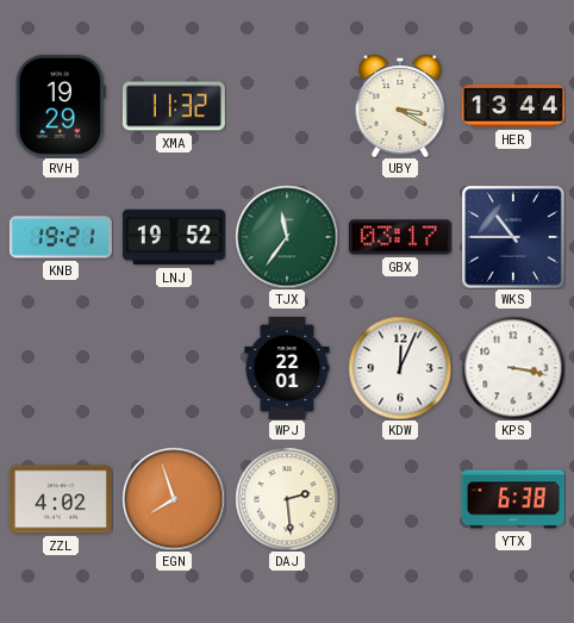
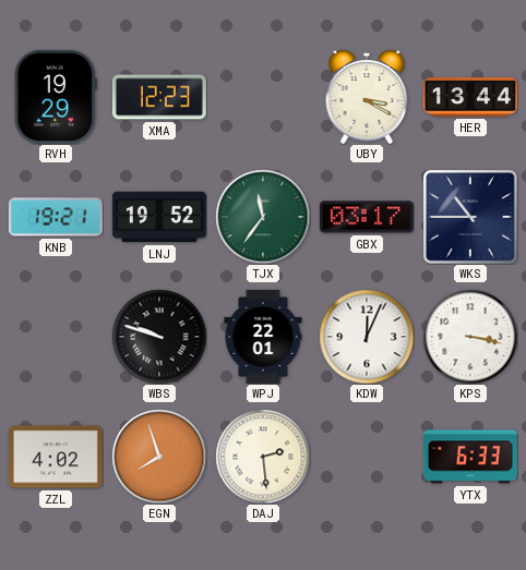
XMA: 11:32 -> 12:23 (159, 97)
WBS: none -> 9:48 (159, 337)
YTX: 6:38 -> 6:33 (470, 457)
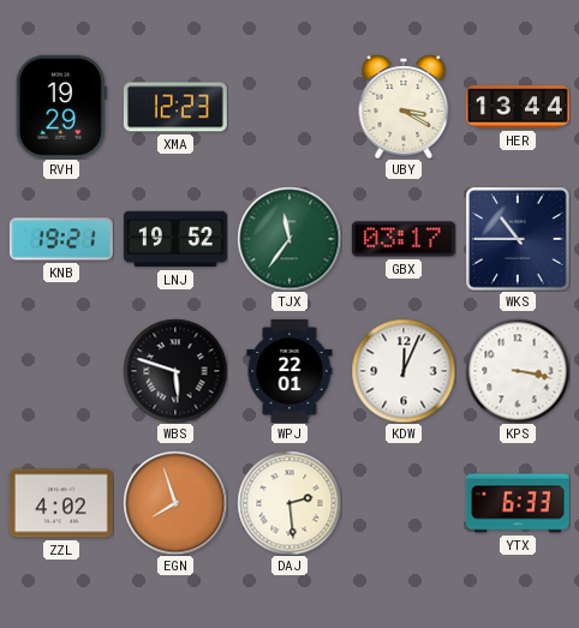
WBS: 9:48 -> 5:48 (175, 371)
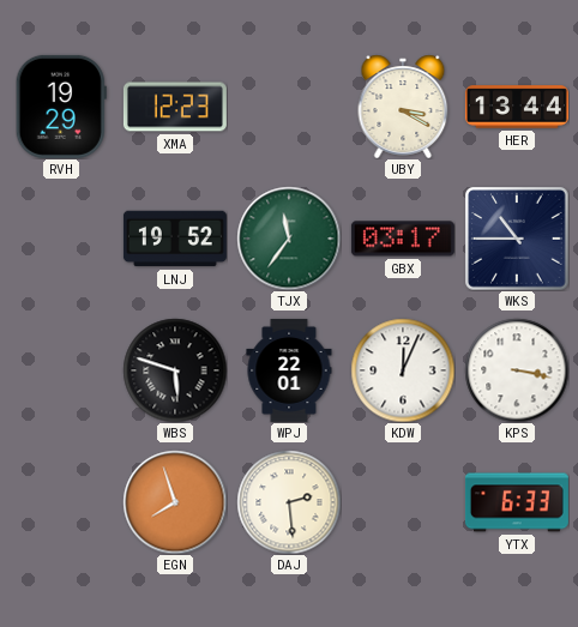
KNB: 19:21 -> none (61, 239)
ZZL: 4:02 -> none (61, 503)
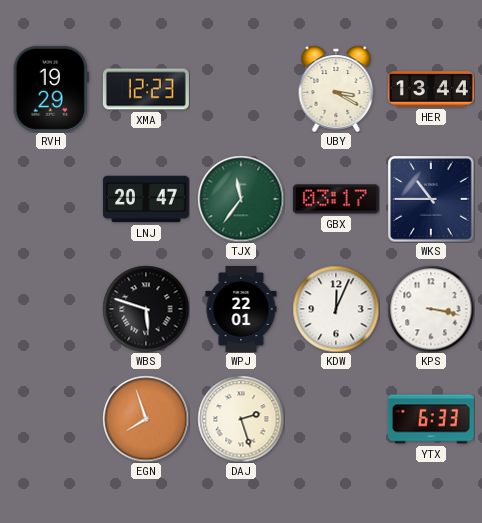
LNJ: 19:52 -> 20:47 (146, 199)
DAJ: 2:29 -> 2:27 (241, 419)
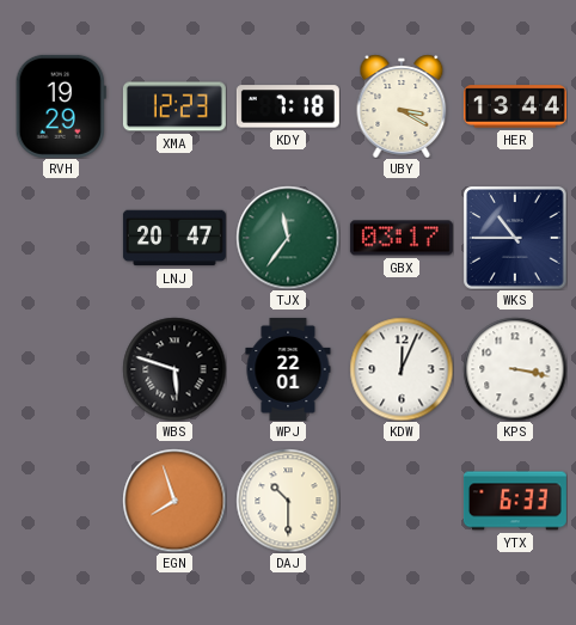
KDY: none -> 7:18 (288, 106)
DAJ: 2:27 -> 10:30 (288, 501)
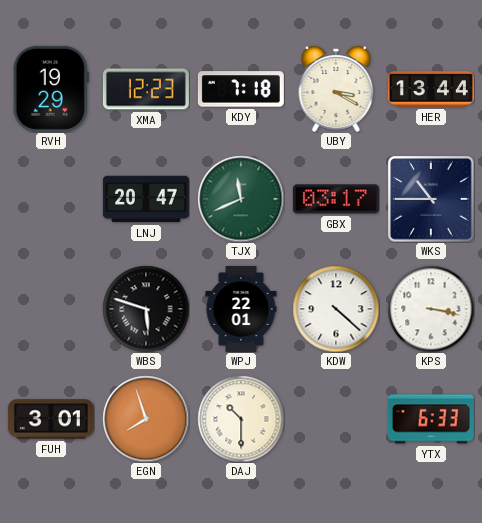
TJX: 11:36 -> 11:41 (241, 199)
KDW: 12:04 -> 4:22 (336, 309)
FUH: none -> 3:01 (51, 419)
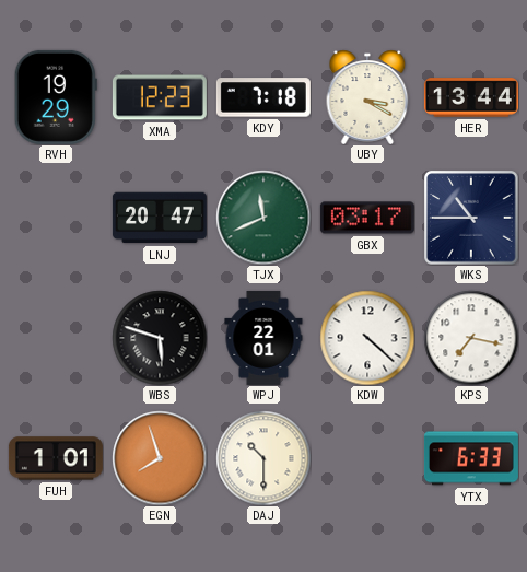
KPS: 3:17 -> 7:17 (471, 338)
FUH: 3:01 -> 1:01 (56, 458)
